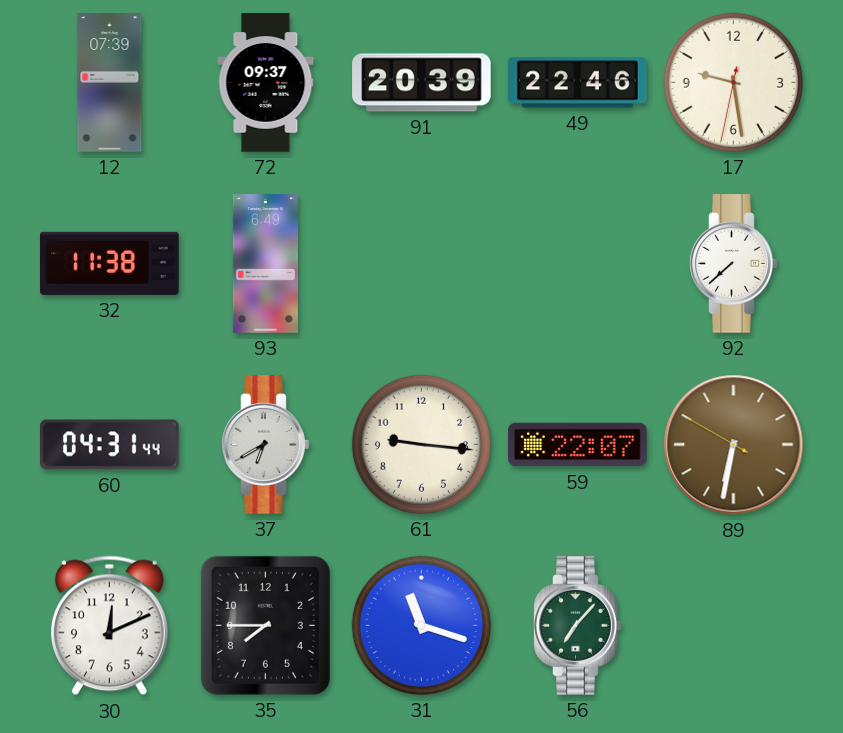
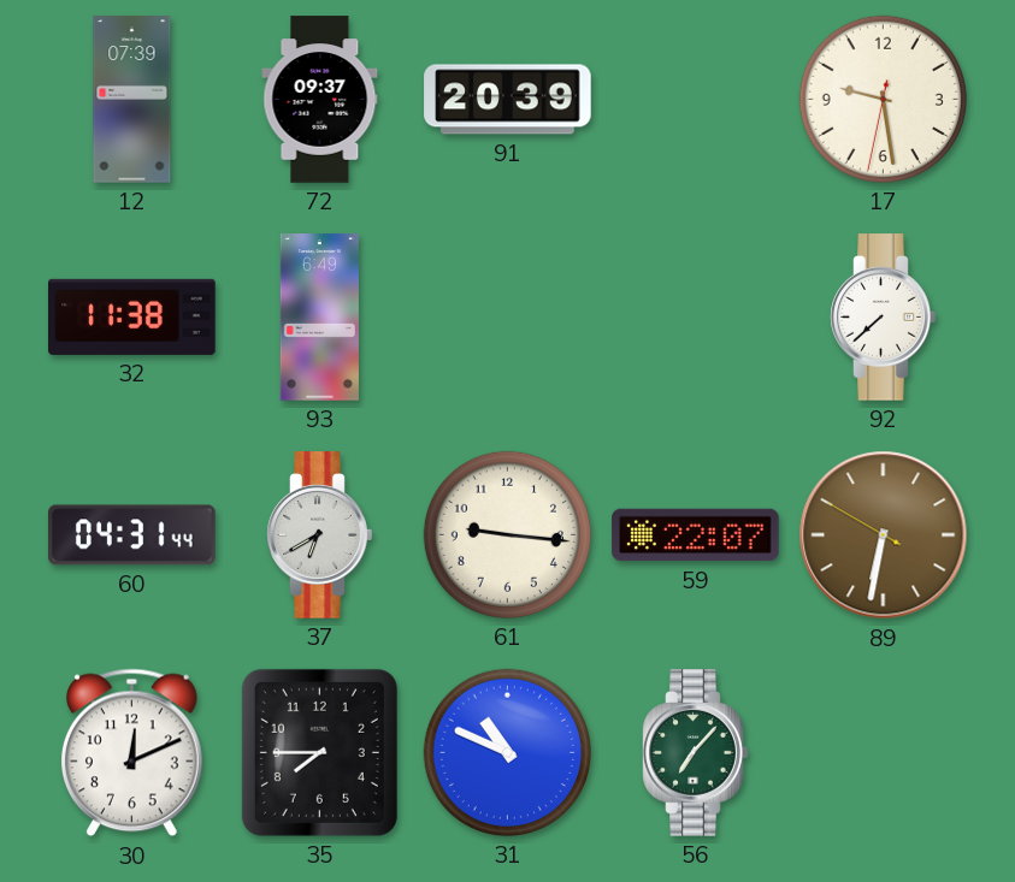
49: 22:46 -> none (578, 83)
31: 11:18 -> 10:49 (507, 752)
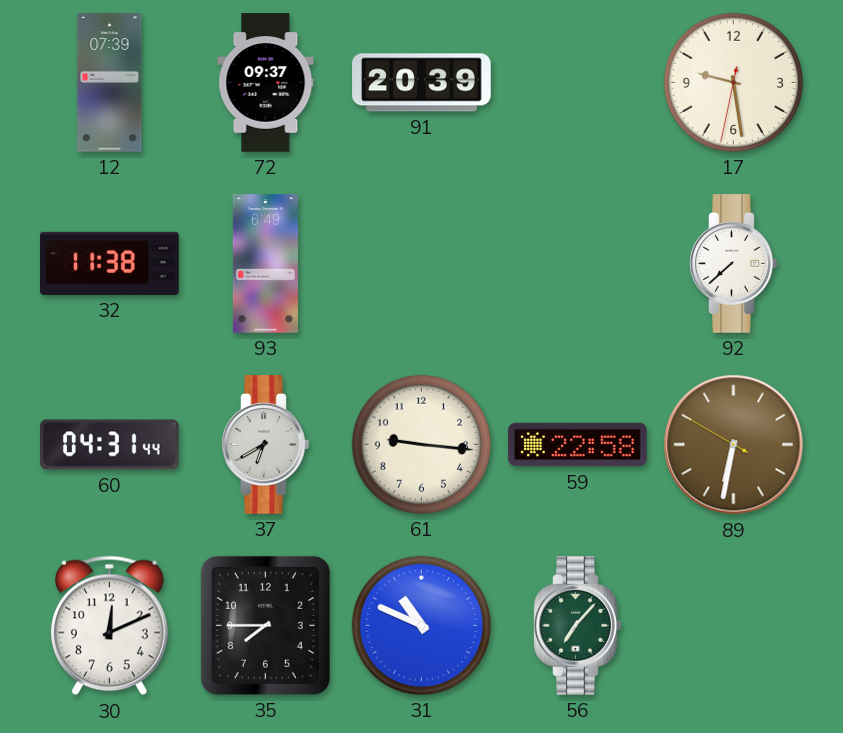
59: 22:07 -> 22:58 (578, 445)
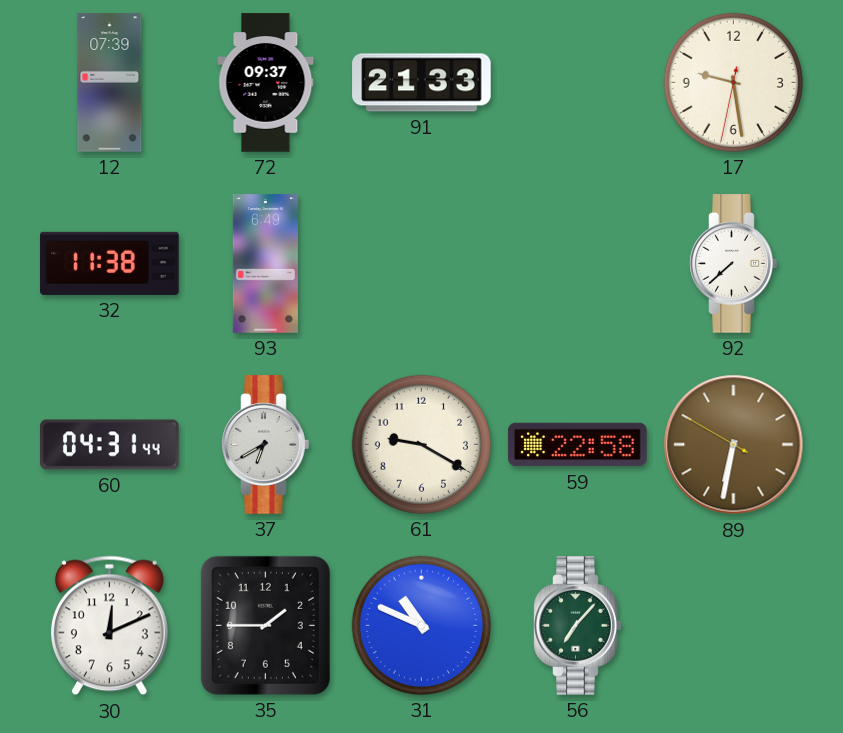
91: 20:39 -> 21:33 (422, 83)
61: 9:16 -> 9:20 (421, 444)
35: 7:45 -> 1:45 (265, 625)
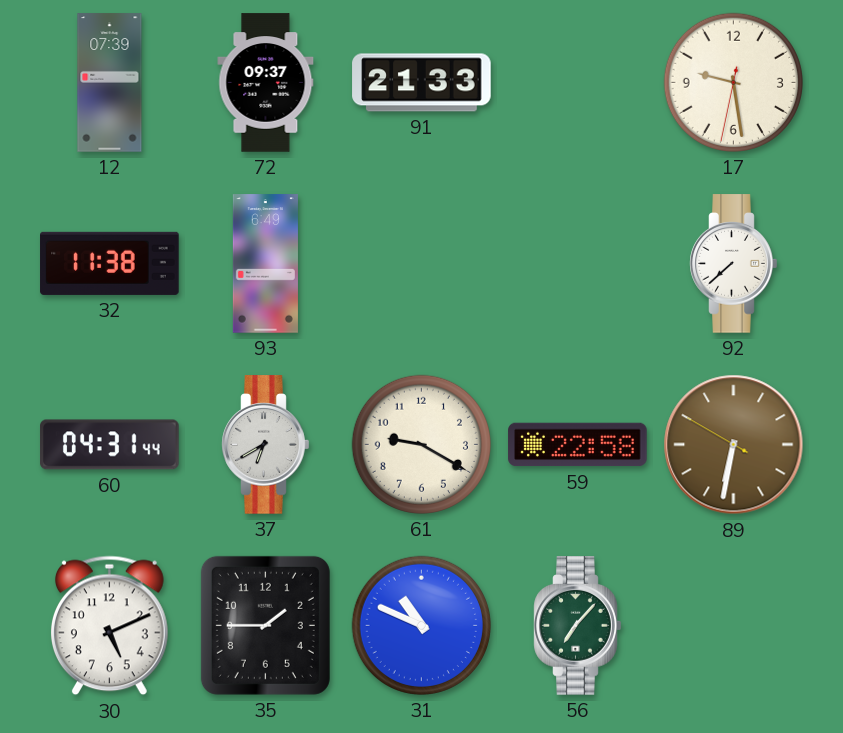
30: 12:11 -> 5:11 (109, 626)
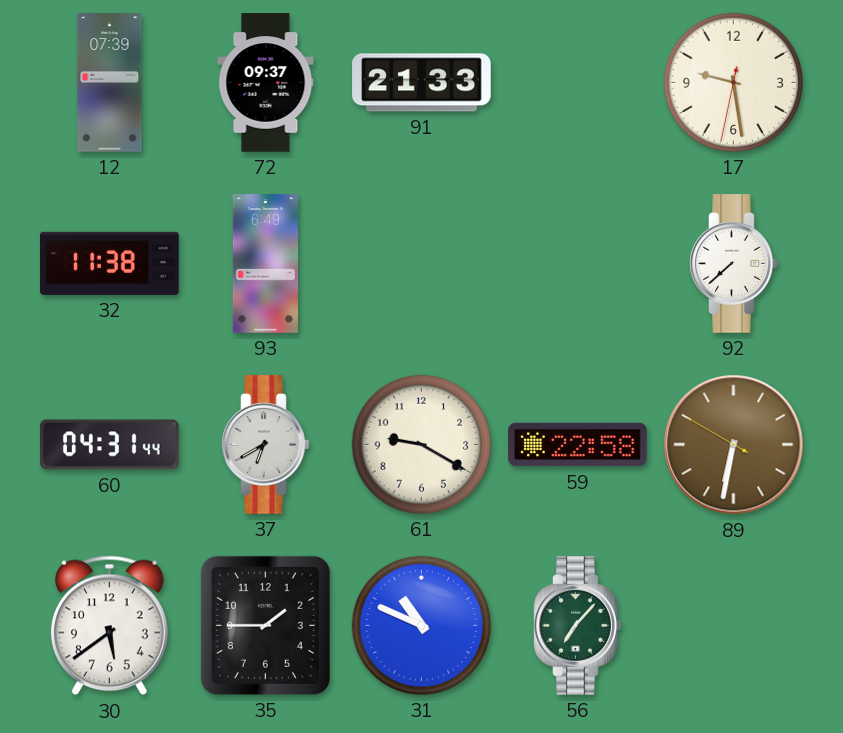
30: 5:11 -> 5:39 (109, 626)
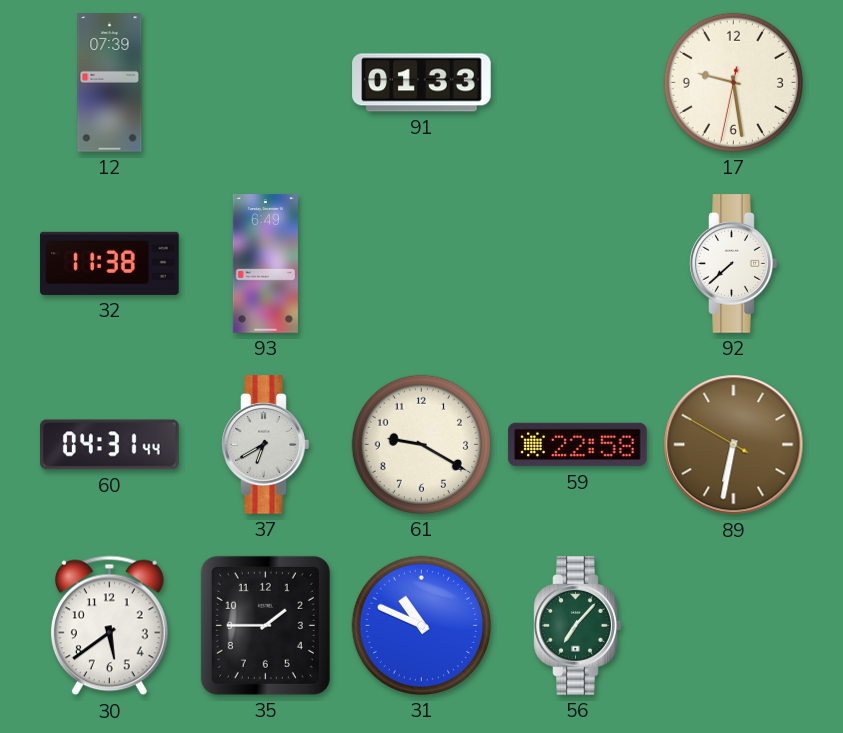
72: 09:37 -> none (266, 83)
91: 21:33 -> 01:33 (422, 83)
